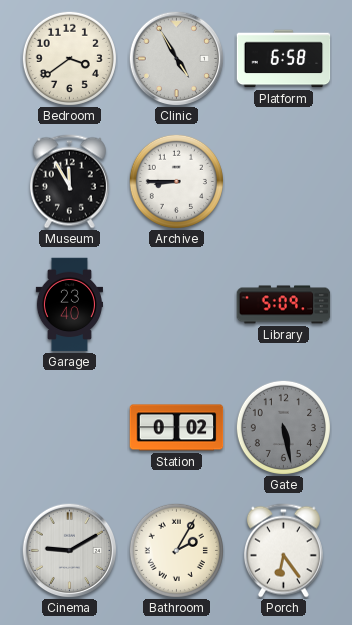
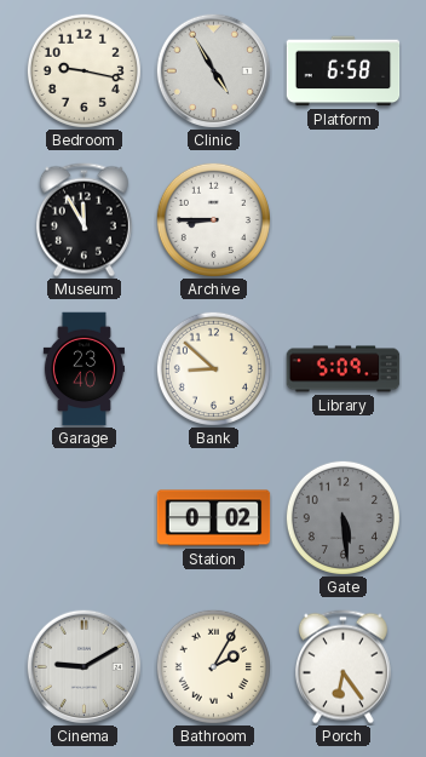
Bedroom: 3:39 -> 9:17 (84, 70)
Bank: none -> 8:52 (213, 368)
Gate: 5:28 -> 5:29 (342, 517)
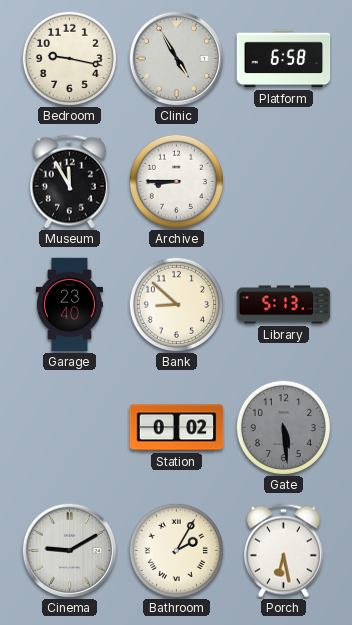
Library: 5:09 -> 5:13 (284, 305)
Porch: 6:24 -> 6:28 (283, 551)
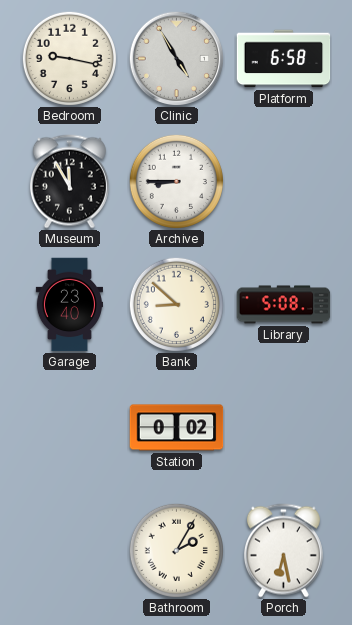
Library: 5:13 -> 5:08 (284, 305)
Gate: 5:29 -> none (283, 427)
Cinema: 9:10 -> none (69, 550)
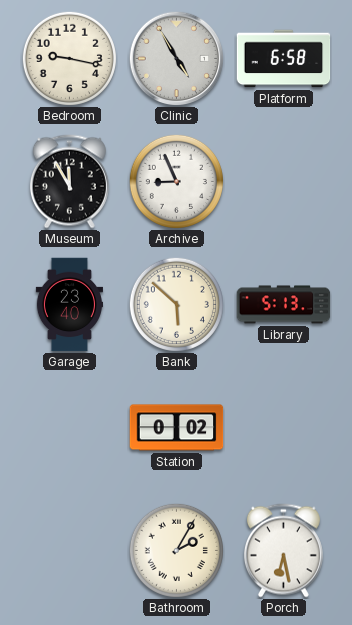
Archive: 8:45 -> 8:56 (176, 181)
Bank: 8:52 -> 5:52 (176, 304)
Library: 5:08 -> 5:13 (284, 305)
